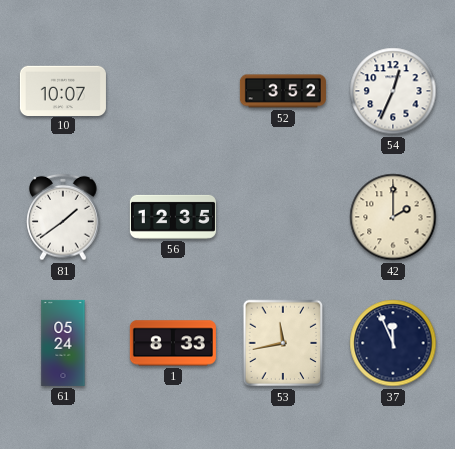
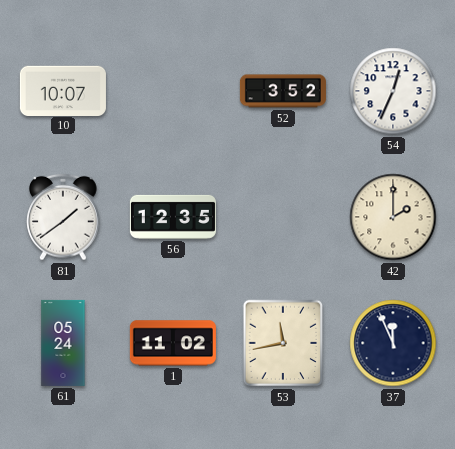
1: 8:33 -> 11:02 (173, 343)
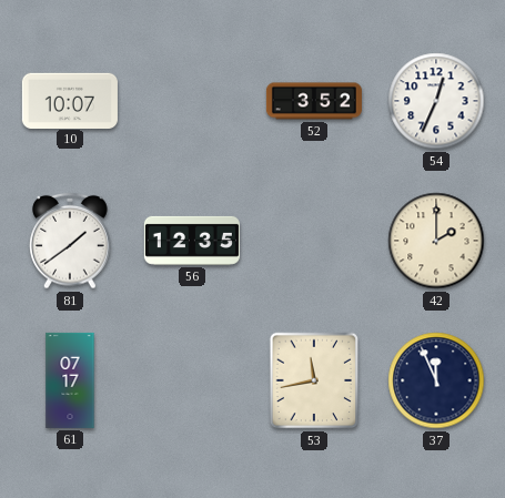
61: 05:24 -> 07:17 (70, 380)
1: 11:02 -> none (173, 343)
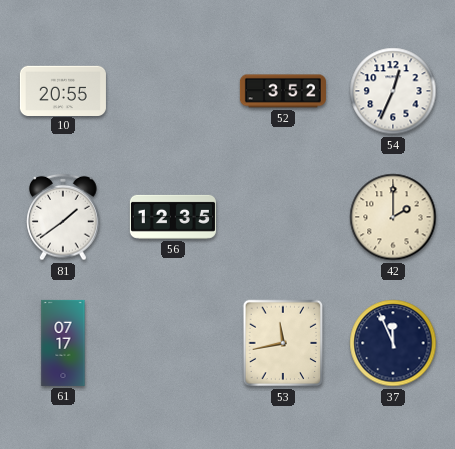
10: 10:07 -> 20:55 (63, 90)
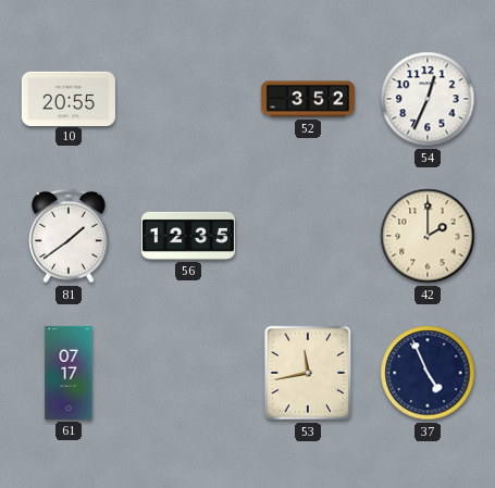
37: 11:56 -> 4:56 (428, 373)
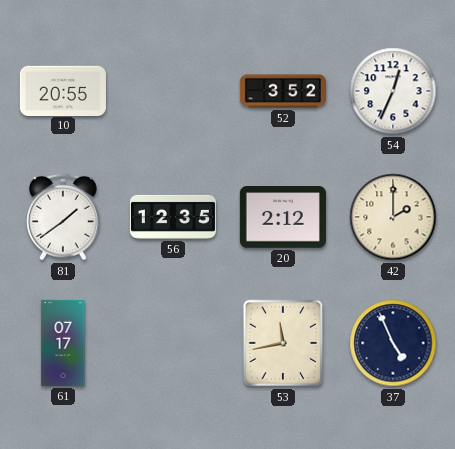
20: none -> 2:12 (283, 217)
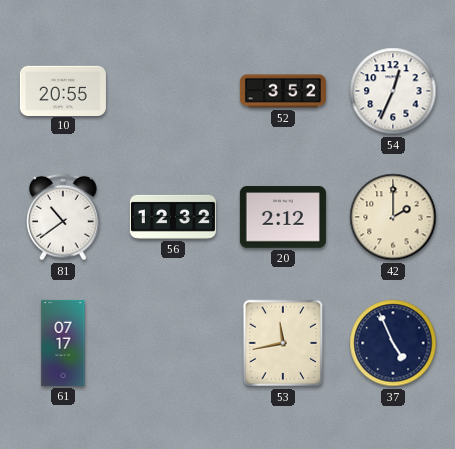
81: 1:39 -> 10:39 (63, 217)
56: 12:35 -> 12:32 (173, 217)
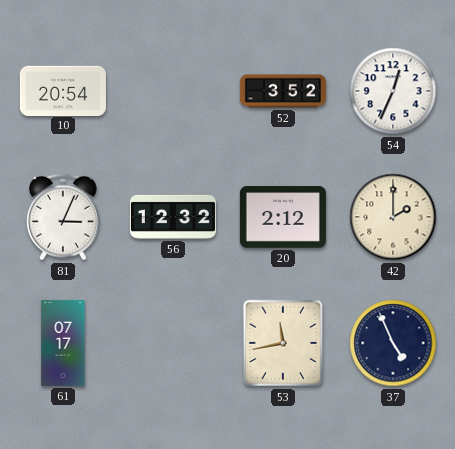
10: 20:55 -> 20:54 (63, 90)
81: 10:39 -> 3:04 (63, 217)
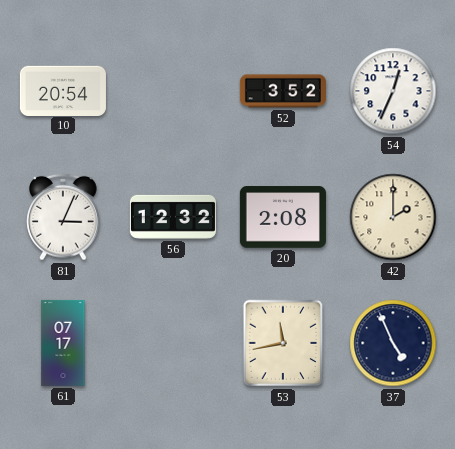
20: 2:12 -> 2:08 (283, 217)
